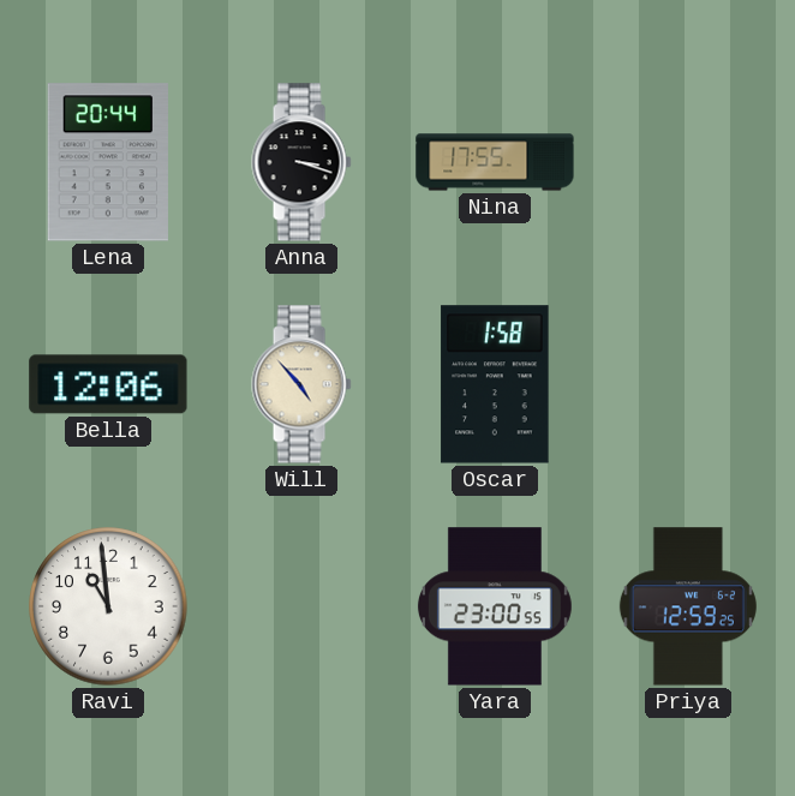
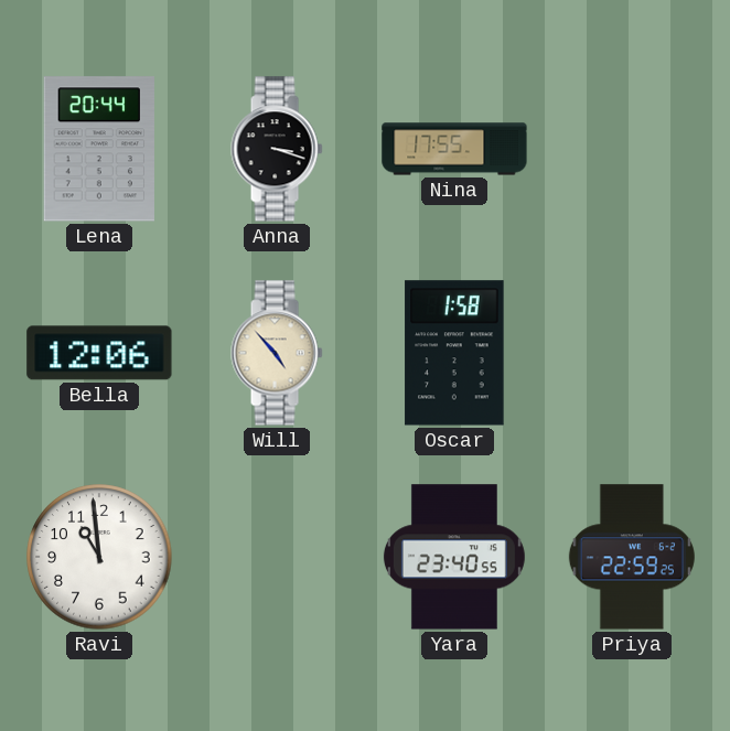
Yara: 23:00 -> 23:40 (454, 557)
Priya: 12:59 -> 22:59 (632, 557)
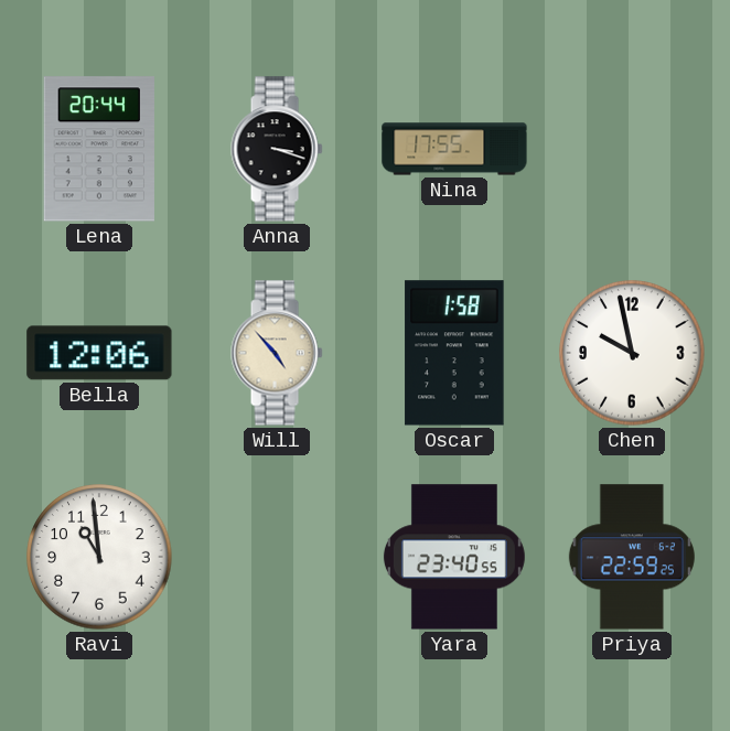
Chen: none -> 9:58 (632, 353)
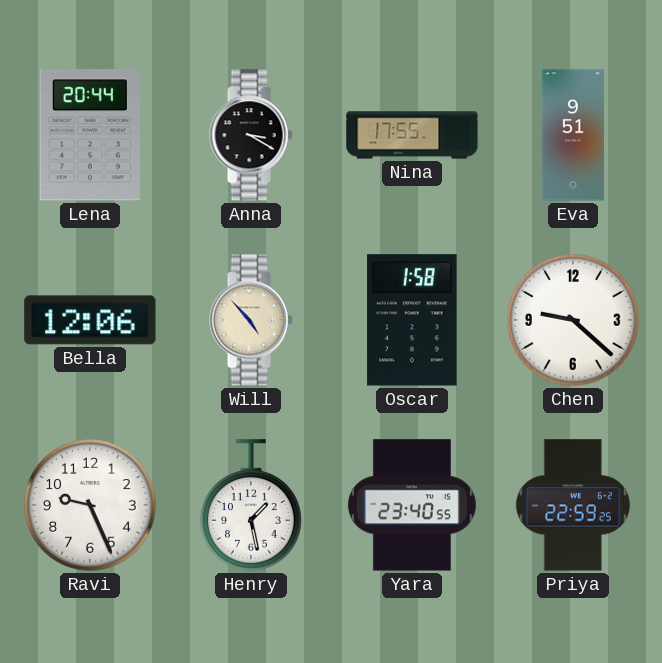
Anna: 3:18 -> 3:20 (251, 135)
Eva: none -> 9:51 (573, 135)
Chen: 9:58 -> 9:22 (573, 320)
Ravi: 10:59 -> 9:26 (90, 505)
Henry: none -> 1:28 (251, 505)
